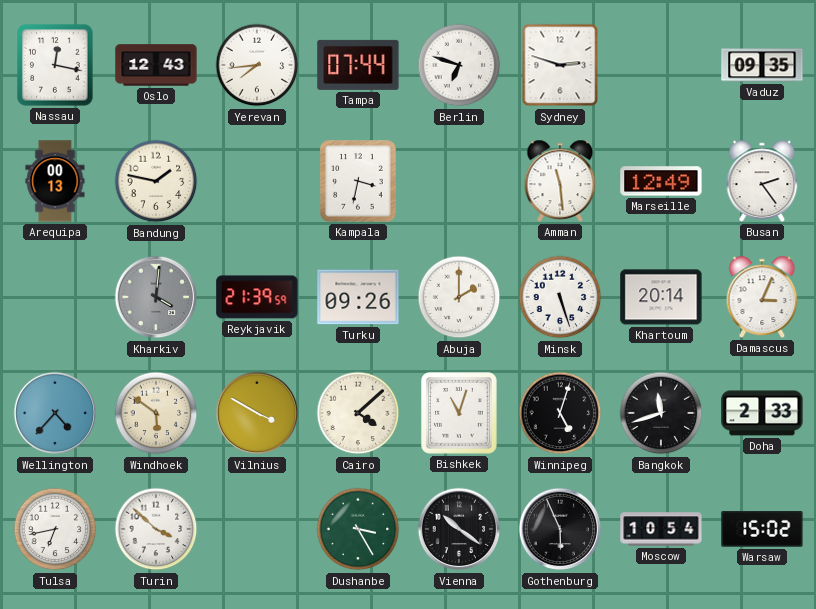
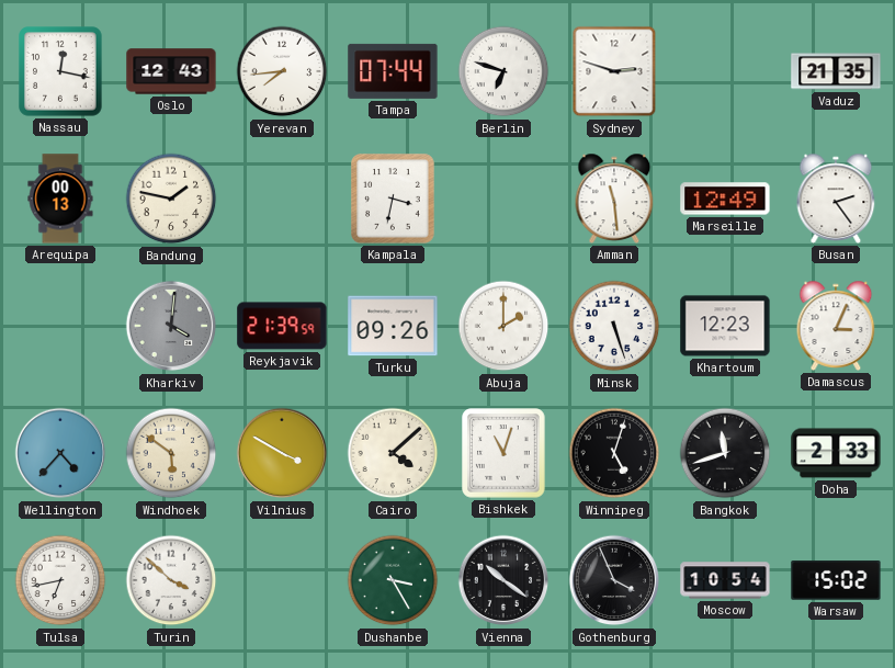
Vaduz: 09:35 -> 21:35 (836, 71)
Khartoum: 20:14 -> 12:23 (725, 326)
Gothenburg: 5:56 -> 3:56 (614, 580)
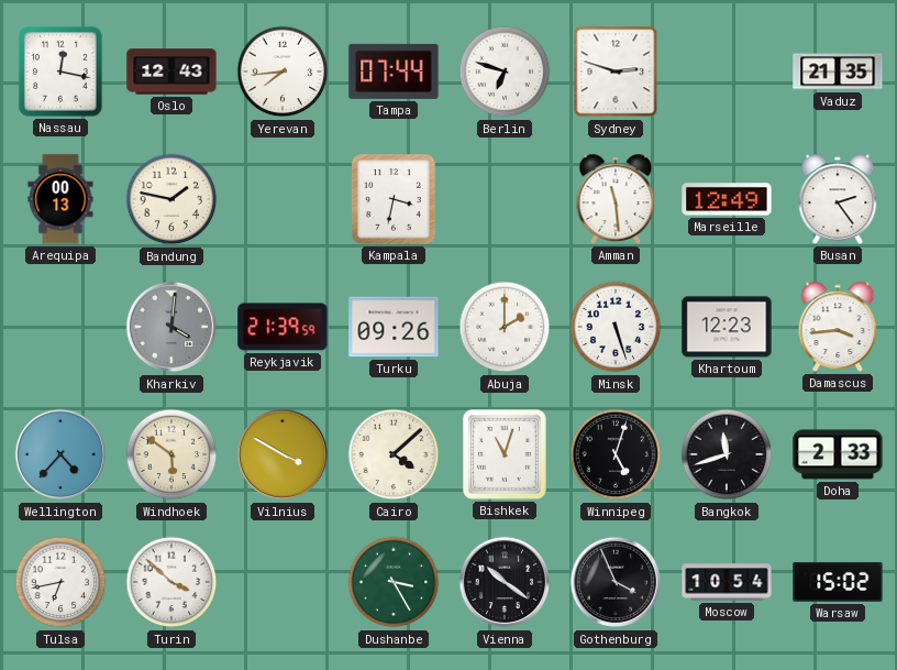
Damascus: 3:04 -> 3:44 (838, 327)
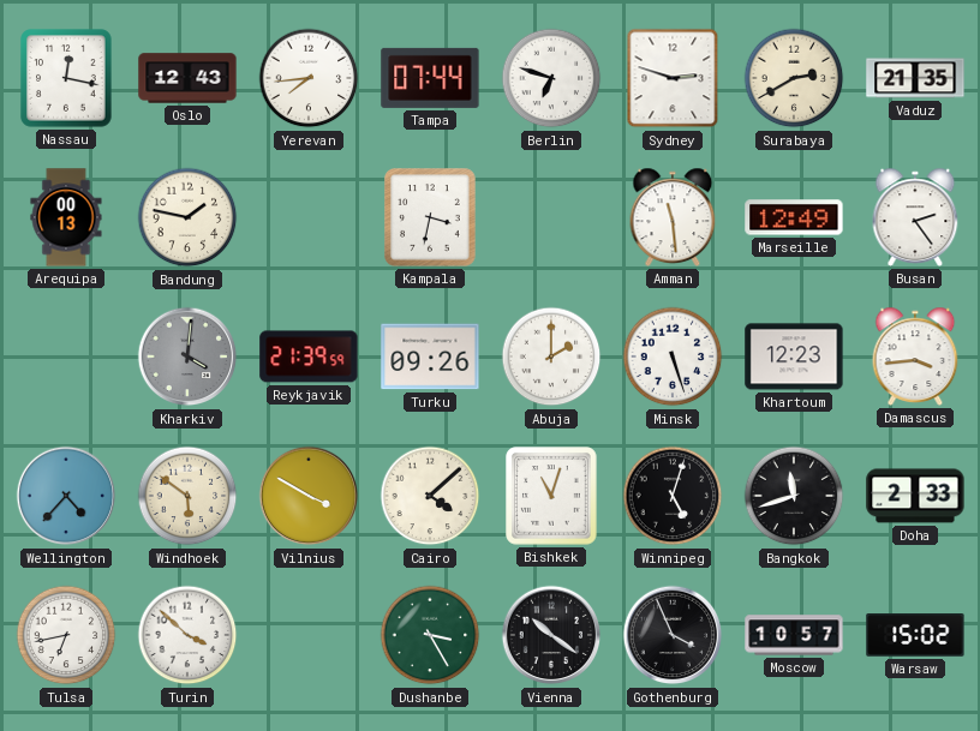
Surabaya: none -> 2:40 (794, 78)
Moscow: 10:54 -> 10:57 (794, 635)
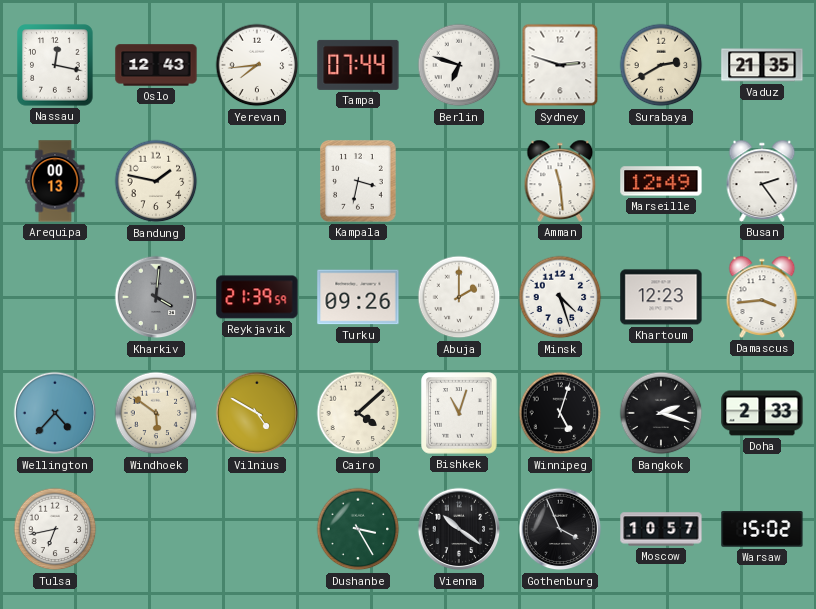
Minsk: 5:27 -> 4:27 (560, 297)
Vilnius: 3:50 -> 4:50 (257, 413)
Bangkok: 11:42 -> 2:18 (661, 413)
Turin: 3:52 -> none (187, 635)
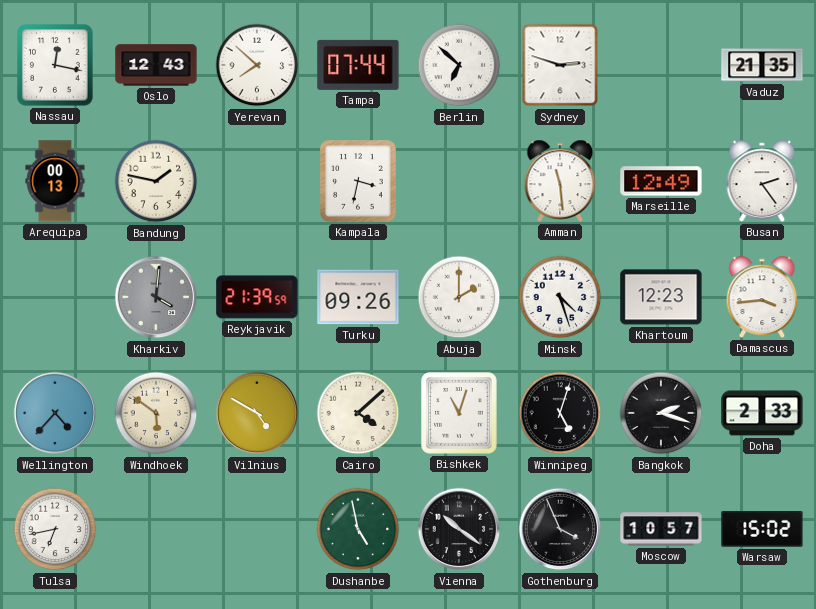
Yerevan: 7:44 -> 7:52 (257, 65)
Berlin: 6:48 -> 6:52 (459, 65)
Surabaya: 2:40 -> none (661, 65)
Dushanbe: 3:25 -> 4:58 (358, 529)
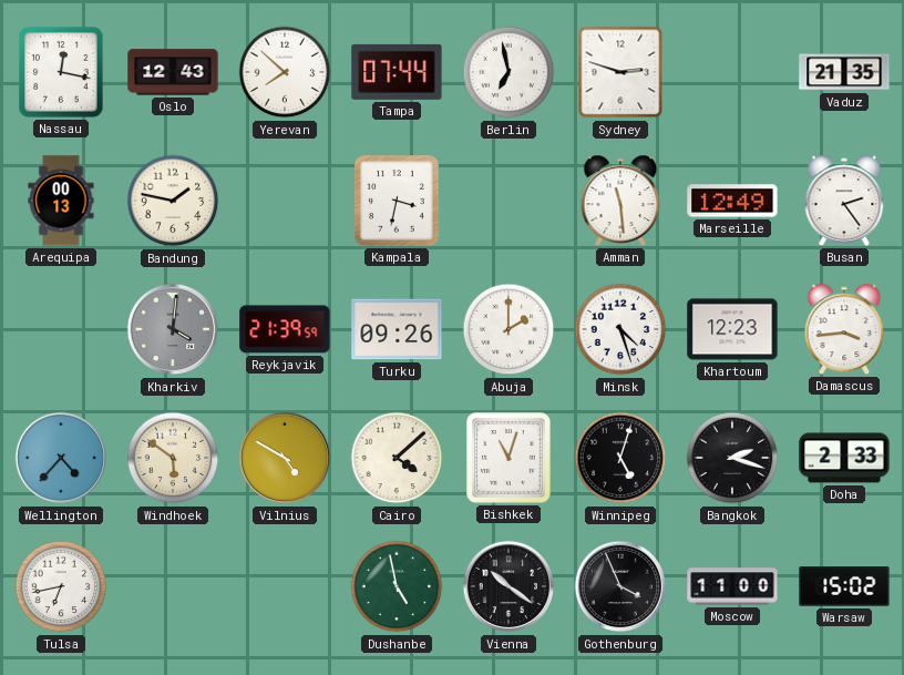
Berlin: 6:52 -> 6:58 (508, 72)
Moscow: 10:57 -> 11:00 (732, 586)
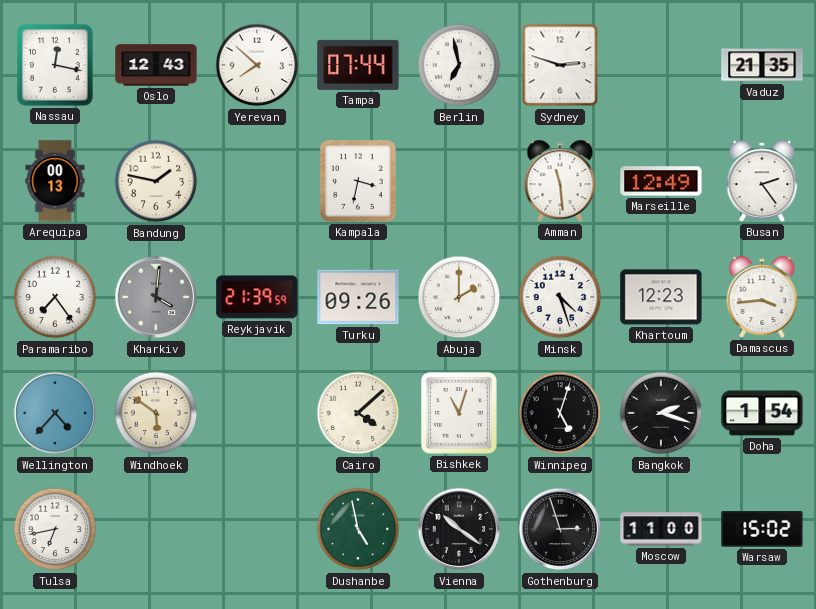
Paramaribo: none -> 7:24 (55, 297)
Vilnius: 4:50 -> none (285, 458)
Doha: 2:33 -> 1:54 (762, 413)
Gothenburg: 3:56 -> 2:57 (560, 529)
